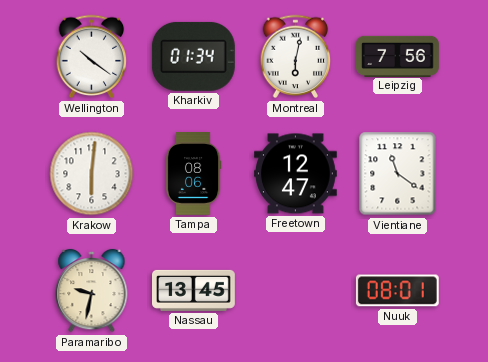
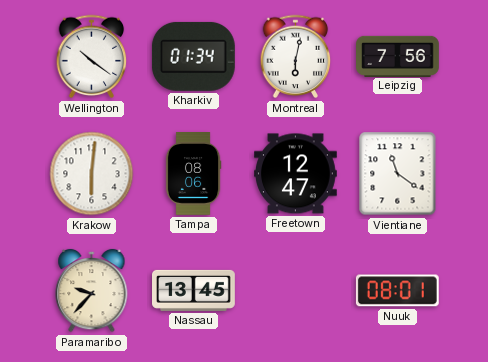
Paramaribo: 9:32 -> 9:37 (92, 291)
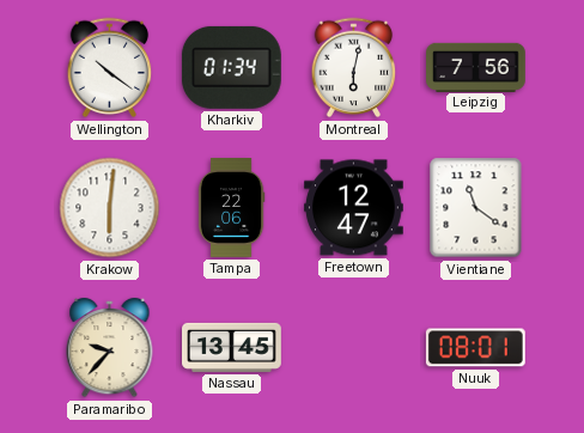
Tampa: 08:06 -> 22:06 (231, 208)
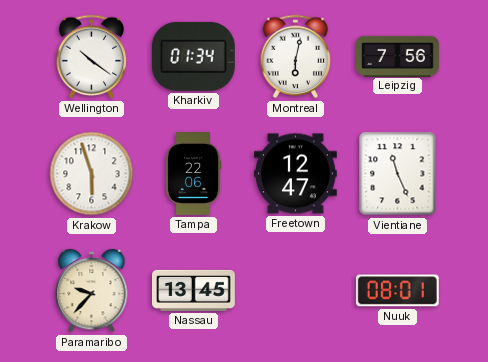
Krakow: 6:01 -> 5:57 (92, 174)
Vientiane: 11:21 -> 11:26 (398, 174)
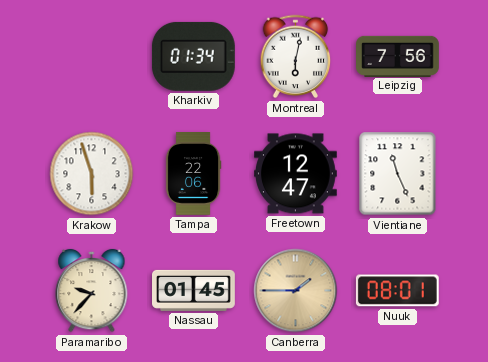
Wellington: 10:21 -> none (92, 57)
Nassau: 13:45 -> 01:45 (194, 290)
Canberra: none -> 1:45 (296, 291)
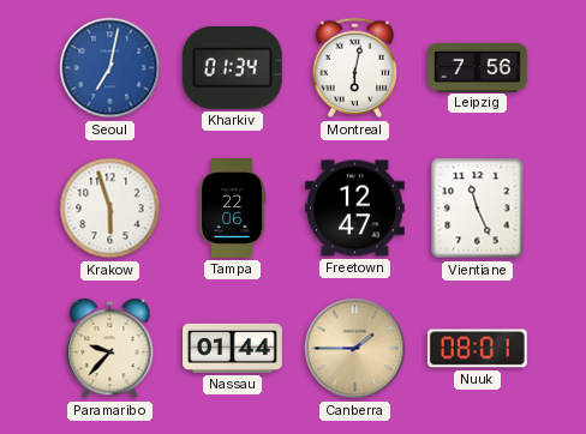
Seoul: none -> 7:02 (110, 68)
Nassau: 01:45 -> 01:44 (233, 348)
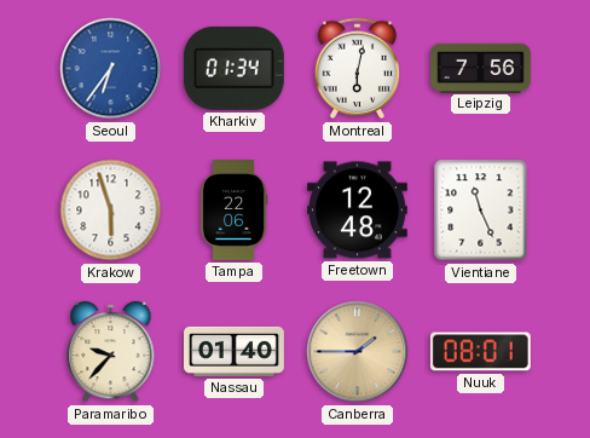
Seoul: 7:02 -> 6:36 (111, 69)
Freetown: 12:47 -> 12:48 (358, 211)
Nassau: 01:44 -> 01:40 (235, 351)
